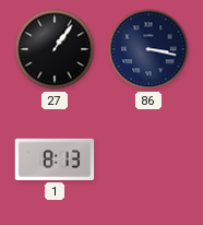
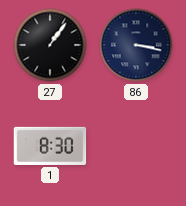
1: 8:13 -> 8:30 (50, 146)
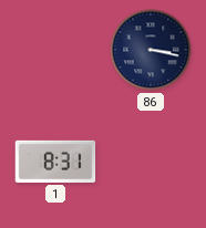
27: 1:06 -> none (50, 45)
1: 8:30 -> 8:31 (55, 162)
